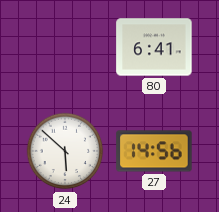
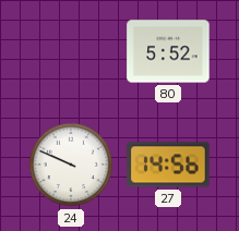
80: 6:41 -> 5:52 (168, 51)
24: 5:52 -> 9:49 (71, 165)
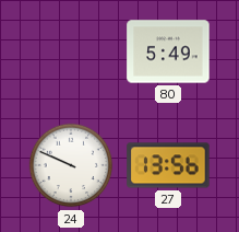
80: 5:52 -> 5:49 (168, 51)
27: 14:56 -> 13:56 (168, 165)
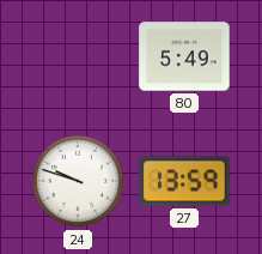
24: 9:49 -> 9:48 (78, 181)
27: 13:56 -> 13:59 (184, 181)
